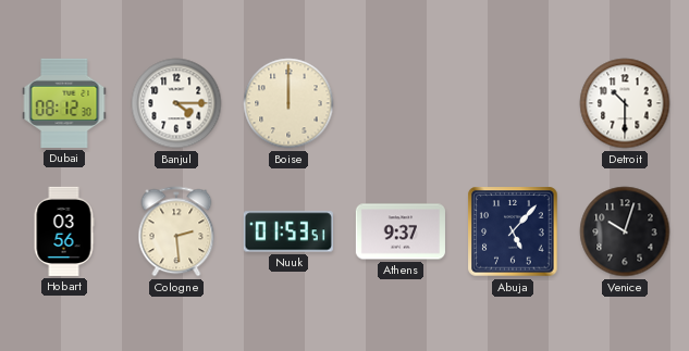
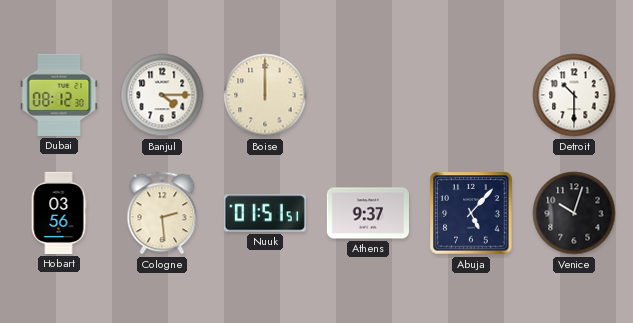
Nuuk: 01:53 -> 01:51 (265, 213)
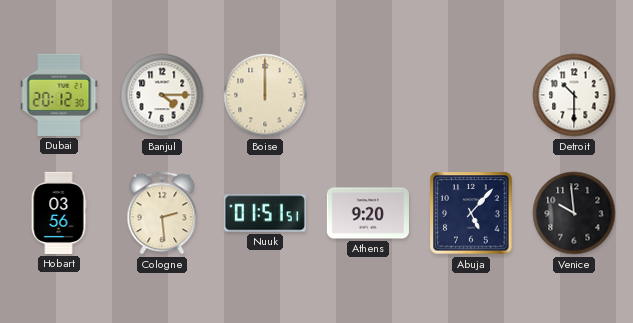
Dubai: 08:12 -> 20:12 (59, 95)
Athens: 9:37 -> 9:20 (368, 213)
Venice: 10:03 -> 9:59 (574, 213)
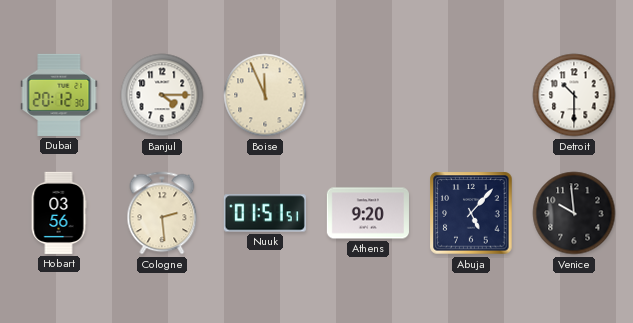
Boise: 12:00 -> 11:56 (265, 95)
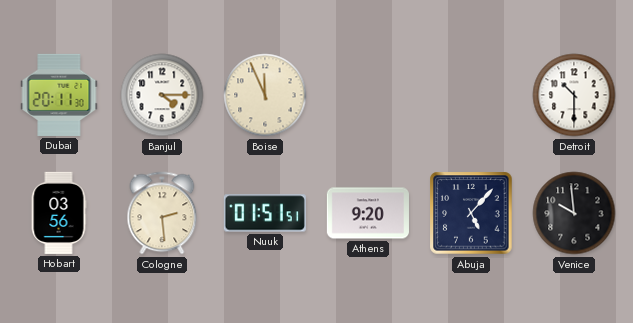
Dubai: 20:12 -> 20:11 (59, 95)
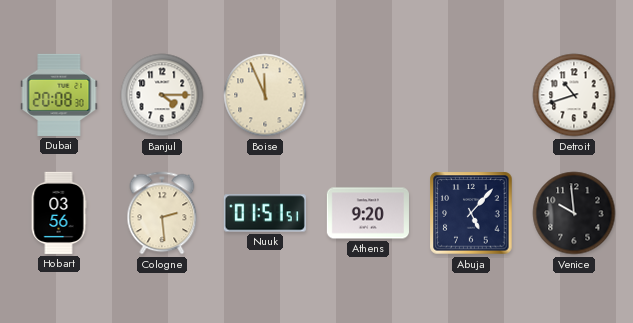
Dubai: 20:11 -> 20:08 (59, 95)
Detroit: 10:30 -> 10:42 (574, 95)
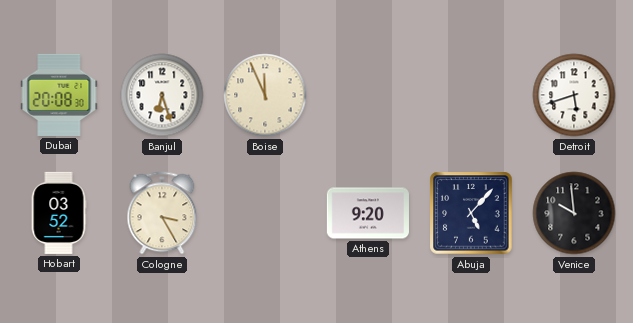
Banjul: 4:15 -> 6:27 (162, 95)
Detroit: 10:42 -> 5:42 (574, 95)
Hobart: 03:56 -> 03:52 (59, 213)
Cologne: 2:29 -> 3:25 (162, 213)
Nuuk: 01:51 -> none (265, 213)
